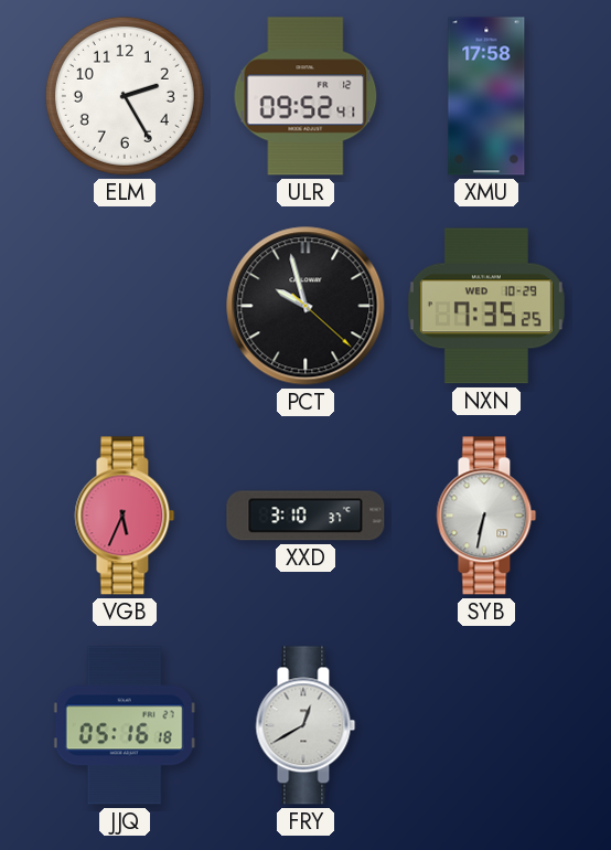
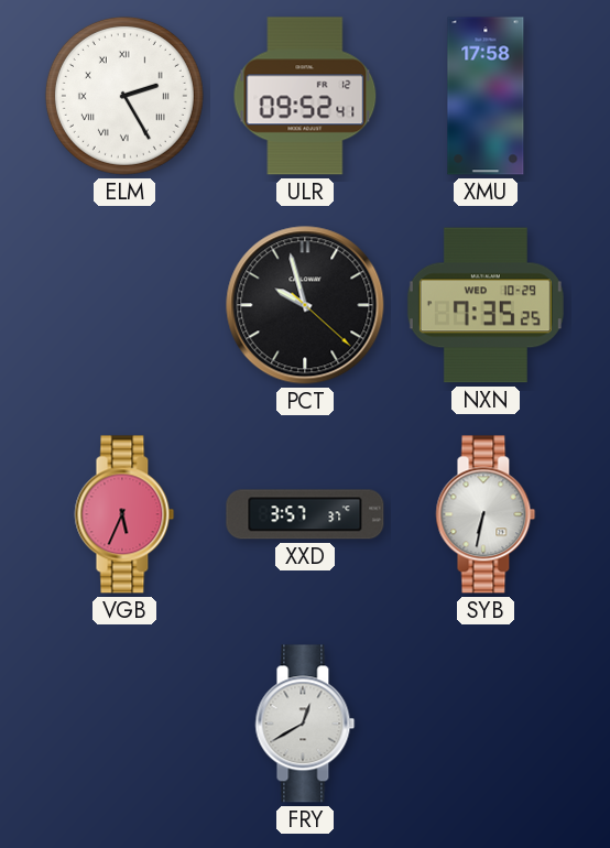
ELM numerals: Arabic -> Roman (124, 96)
XXD: 3:10 -> 3:57 (305, 514)
JJQ: 05:16 -> none (125, 725)
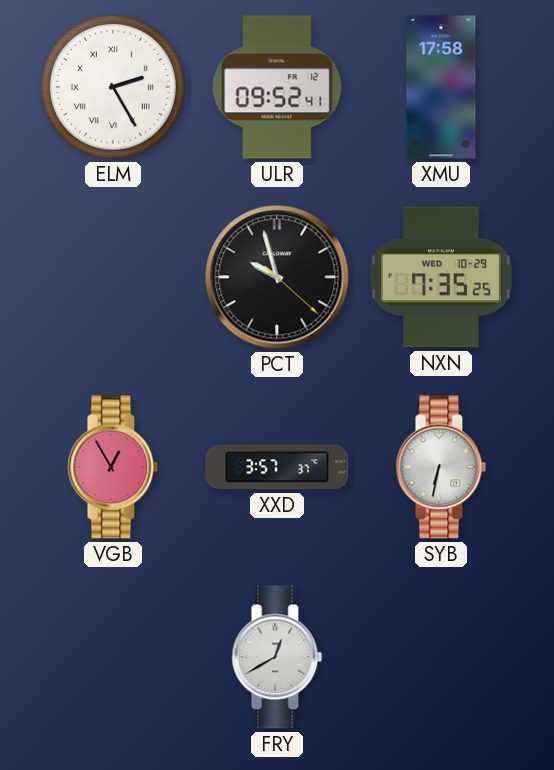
VGB: 5:34 -> 12:55 (113, 467)
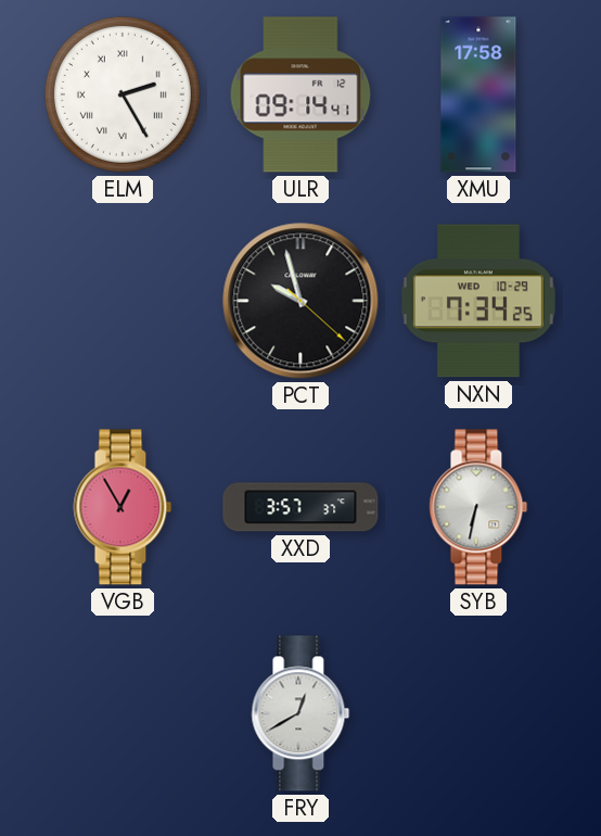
ULR: 09:52 -> 09:14 (300, 94)
NXN: 7:35 -> 7:34 (478, 301)
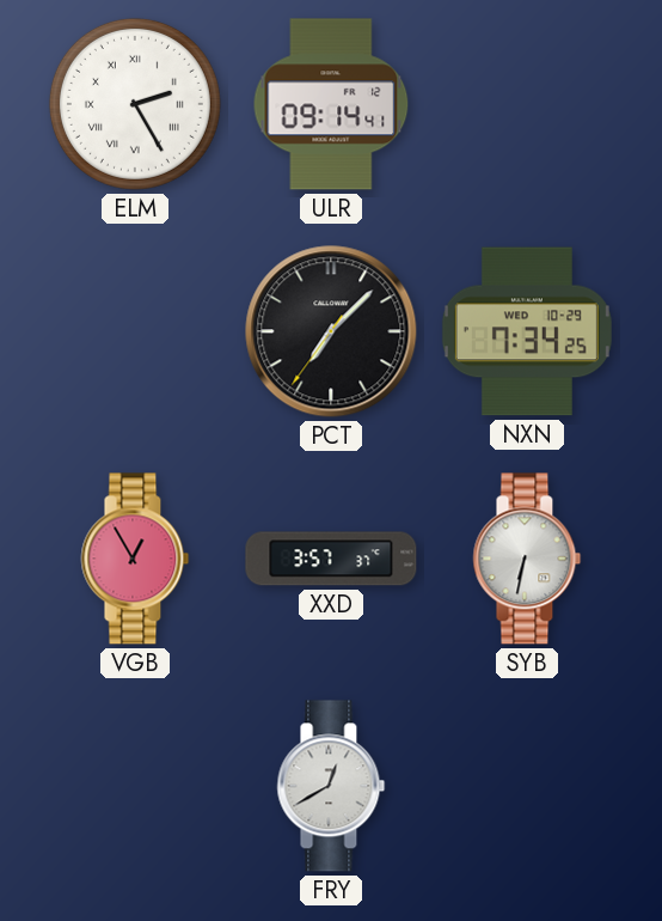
XMU: 17:58 -> none (478, 94)
PCT: 9:57 -> 7:07 (331, 331)
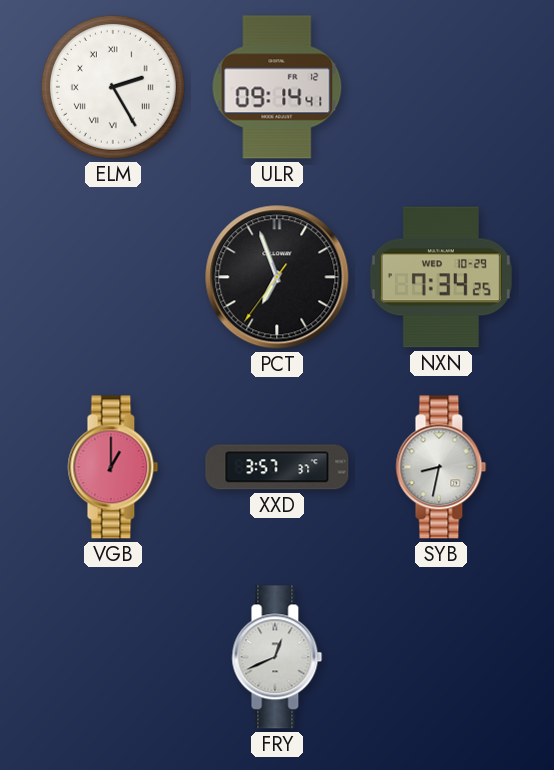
PCT: 7:07 -> 6:56 (277, 277)
VGB: 12:55 -> 1:00 (113, 467)
SYB: 6:32 -> 8:32 (441, 467)
FRY: 12:40 -> 12:41 (277, 657)
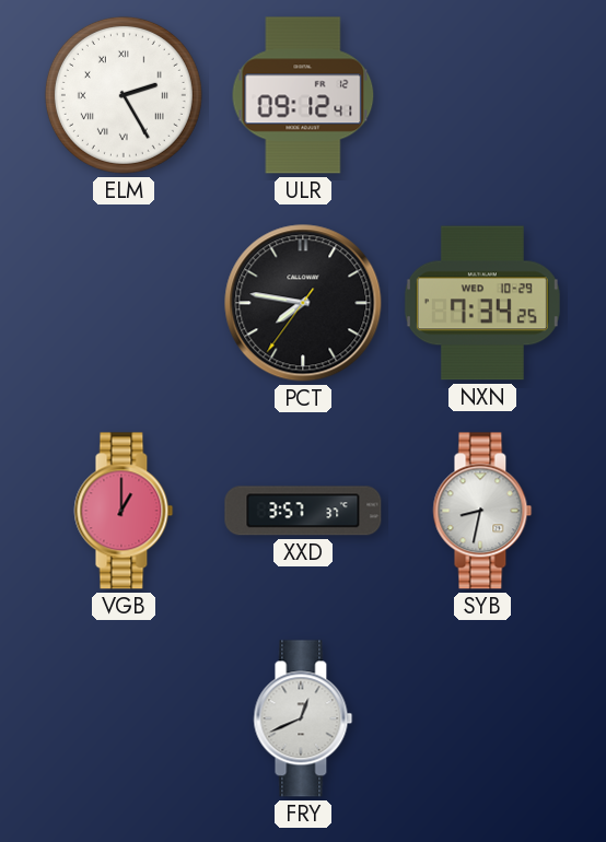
ULR: 09:14 -> 09:12 (303, 95)
PCT: 6:56 -> 7:46 (303, 303)
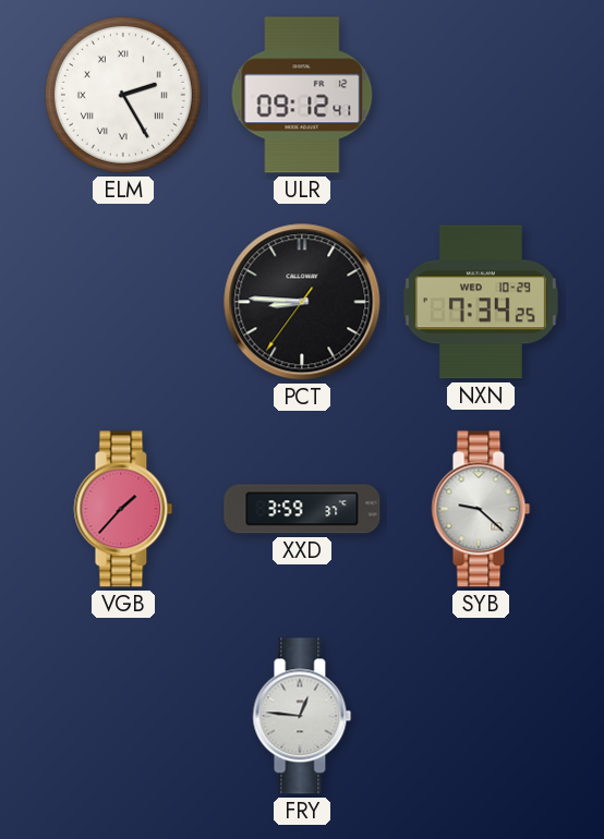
PCT: 7:46 -> 8:45 (302, 302)
VGB: 1:00 -> 1:37 (123, 509)
XXD: 3:57 -> 3:59 (302, 509)
SYB: 8:32 -> 9:22 (481, 509)
FRY: 12:41 -> 12:46 (302, 716)
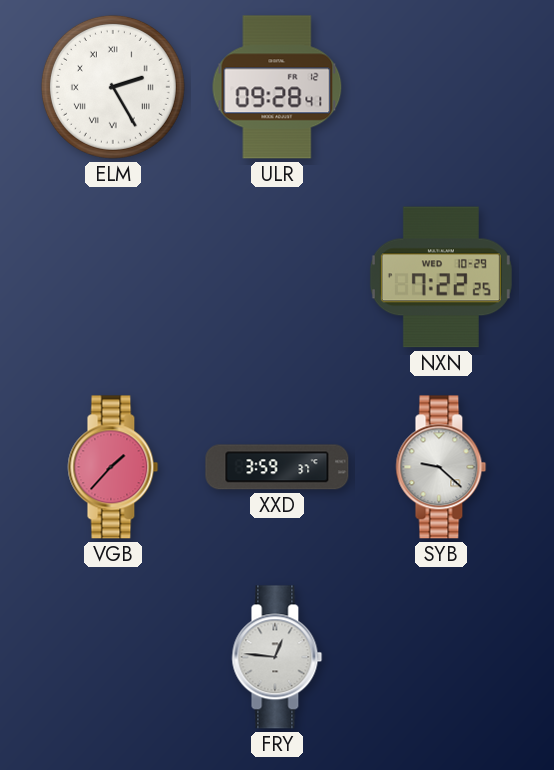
ULR: 09:12 -> 09:28 (277, 87)
PCT: 8:45 -> none (302, 302)
NXN: 7:34 -> 7:22 (441, 277)
